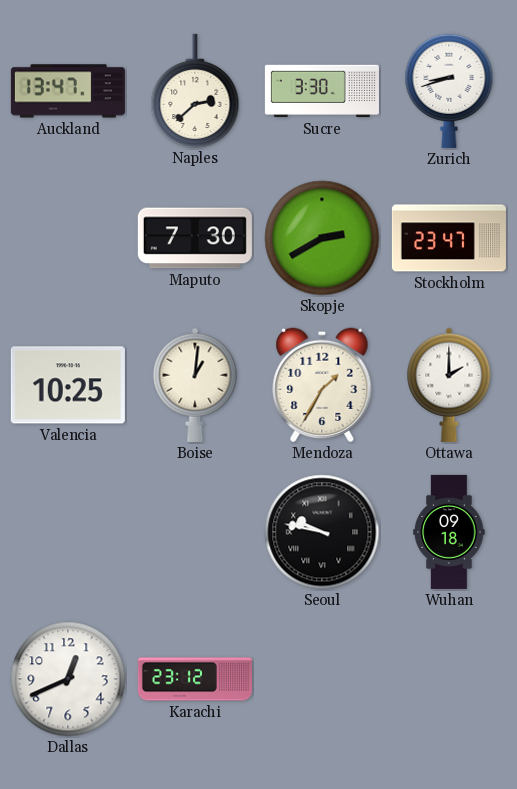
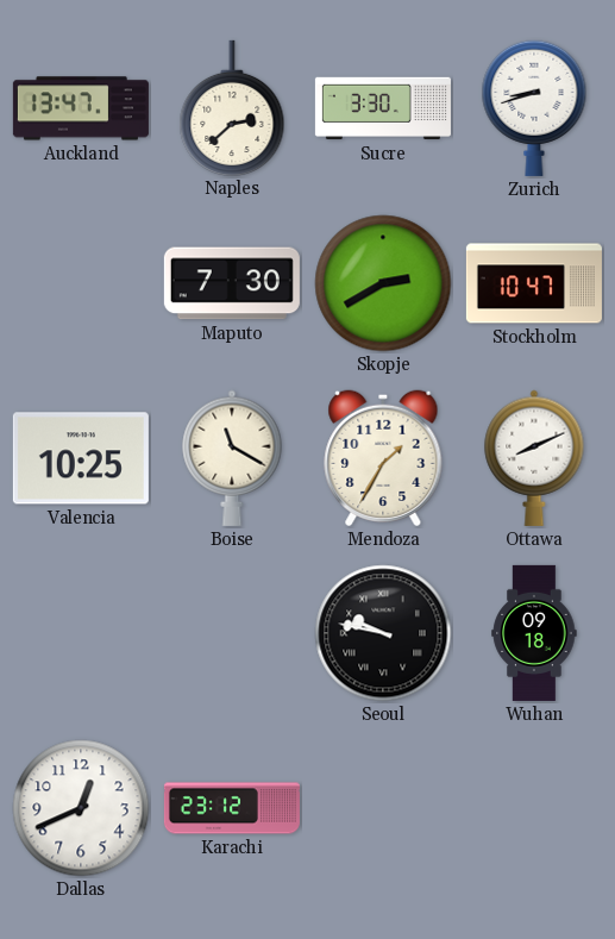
Stockholm: 23:47 -> 10:47 (534, 283)
Boise: 1:01 -> 11:20 (232, 458)
Ottawa: 2:00 -> 8:11 (534, 458)
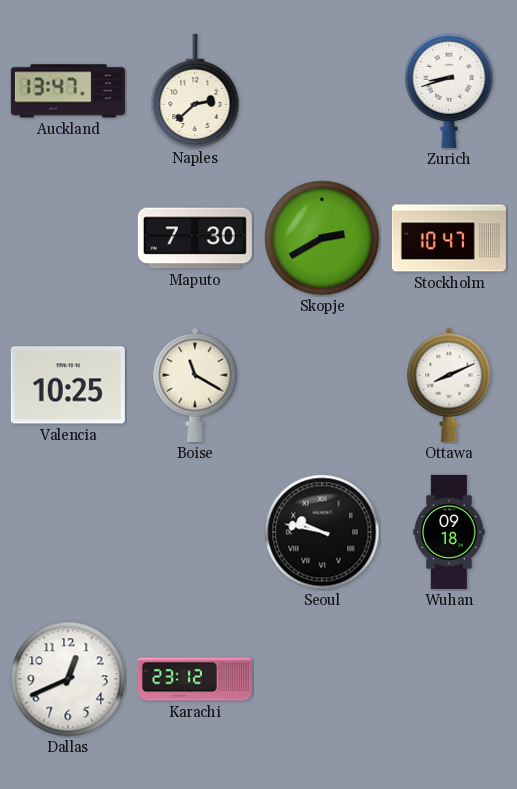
Sucre: 3:30 -> none (383, 108)
Mendoza: 1:35 -> none (383, 458)
